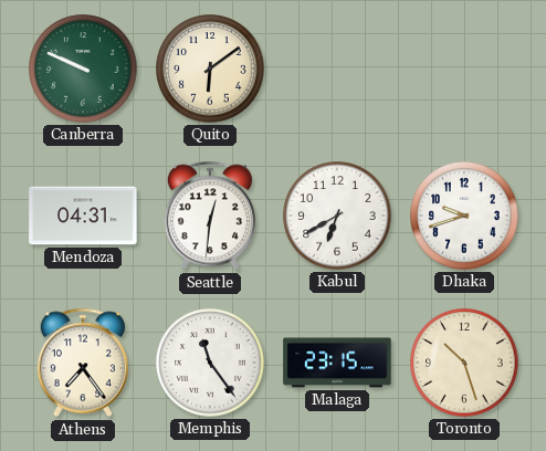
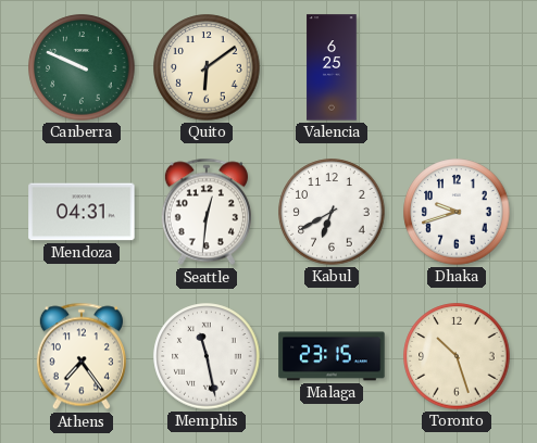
Valencia: none -> 6:25 (332, 67)
Memphis: 11:24 -> 11:28 (207, 356)
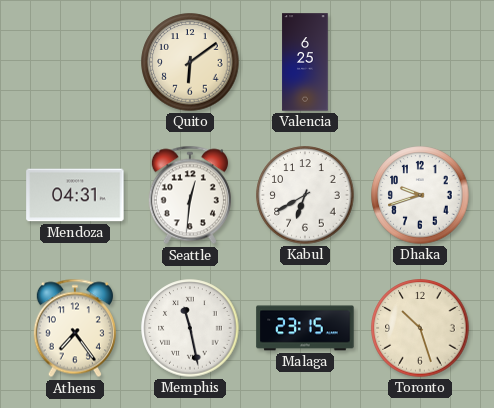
Canberra: 9:49 -> none (82, 67)
